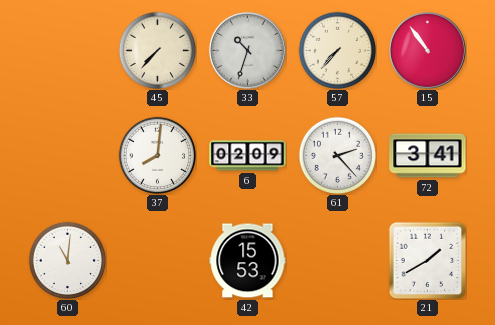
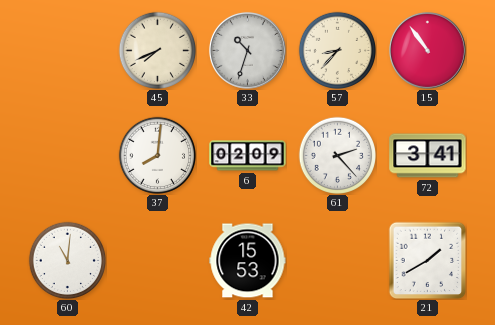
45: 7:37 -> 7:41 (157, 50)
57: 7:37 -> 8:37 (337, 50)
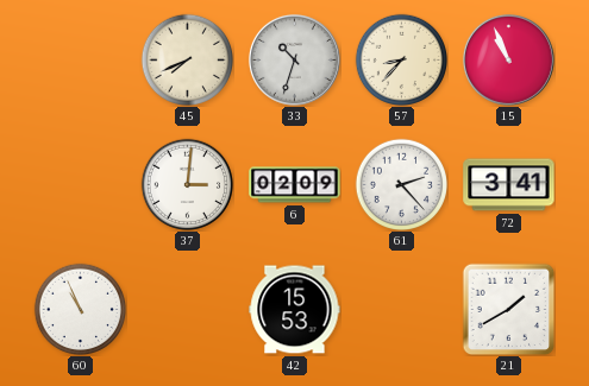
15: 10:54 -> 10:56 (508, 59)
37: 8:01 -> 3:01 (187, 184)
60: 11:01 -> 10:56 (80, 309)
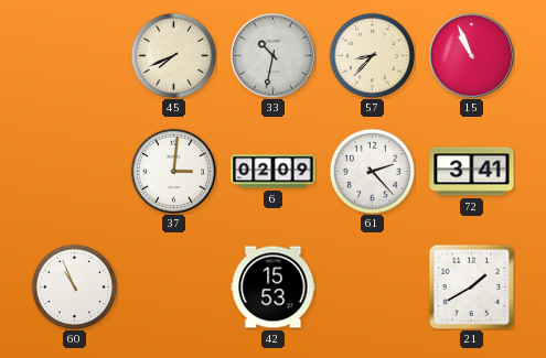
33: 10:33 -> 10:32 (272, 55)
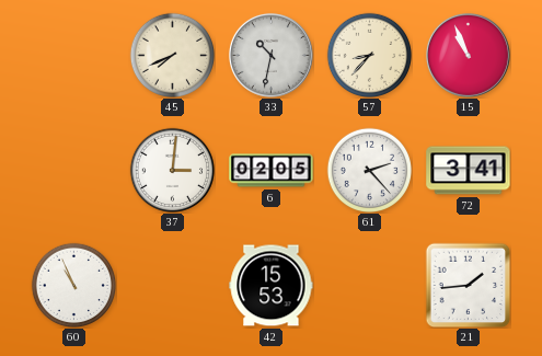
6: 02:09 -> 02:05 (272, 171)
21: 1:40 -> 1:44 (468, 285)
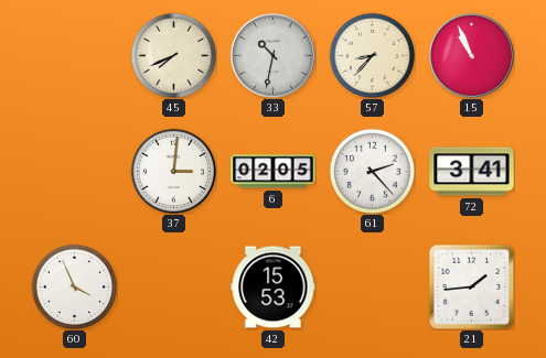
60: 10:56 -> 3:56 (74, 286)
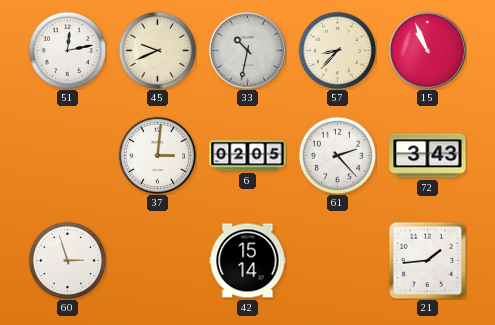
51: none -> 12:13 (67, 50)
45: 7:41 -> 9:41 (157, 50)
72: 3:41 -> 3:43 (428, 156)
60: 3:56 -> 2:57 (67, 260)
42: 15:53 -> 15:14 (248, 261)
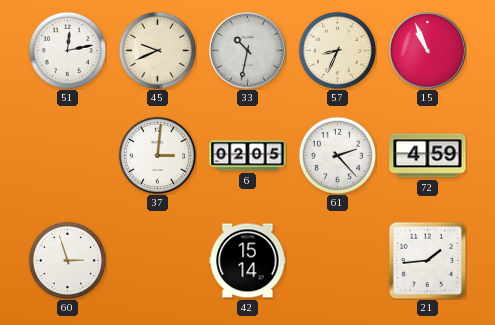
57: 8:37 -> 8:34 (337, 50)
72: 3:43 -> 4:59 (428, 156)
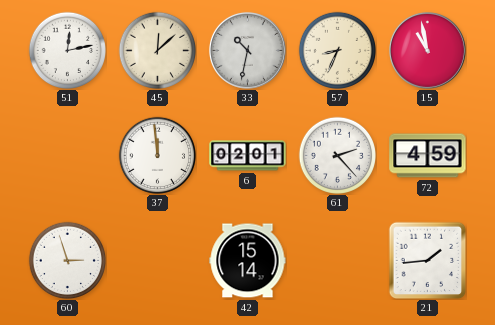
45: 9:41 -> 12:08 (157, 50)
15: 10:56 -> 10:58 (427, 50)
37: 3:01 -> 11:59 (157, 155)
6: 02:05 -> 02:01 (248, 156)
